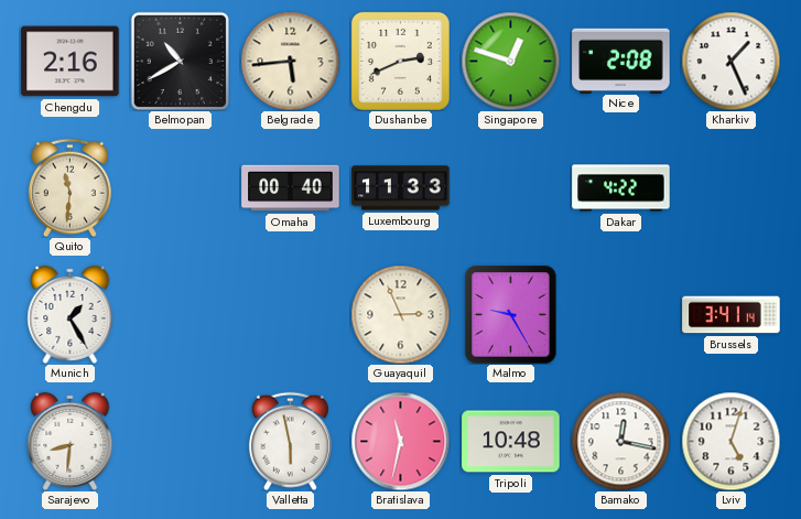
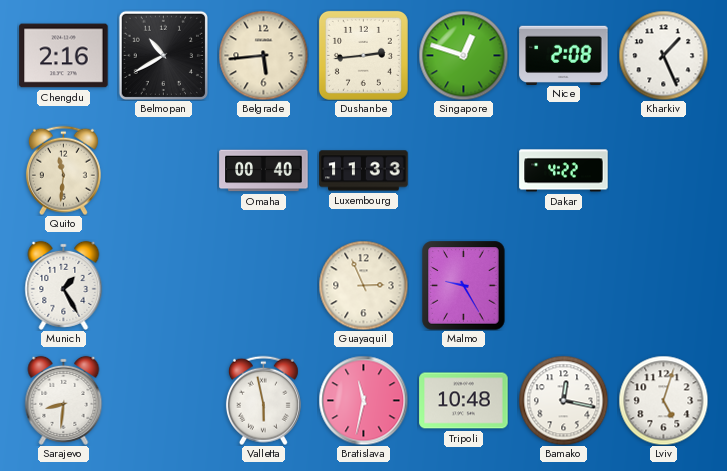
Dushanbe: 2:41 -> 2:44 (363, 55)
Brussels: 3:41 -> none (732, 315)
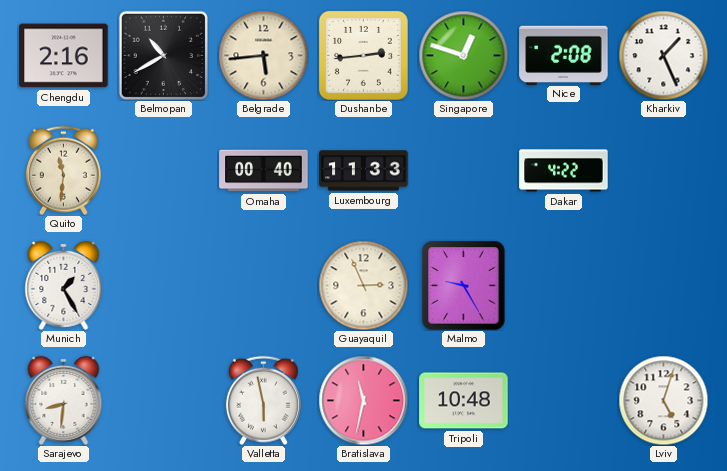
Bamako: 12:17 -> none (563, 400)
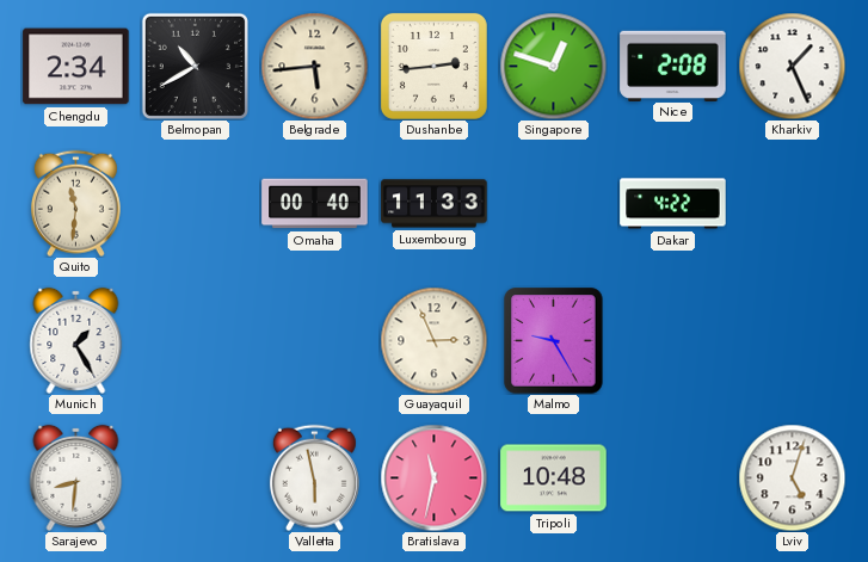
Chengdu: 2:16 -> 2:34 (76, 67)
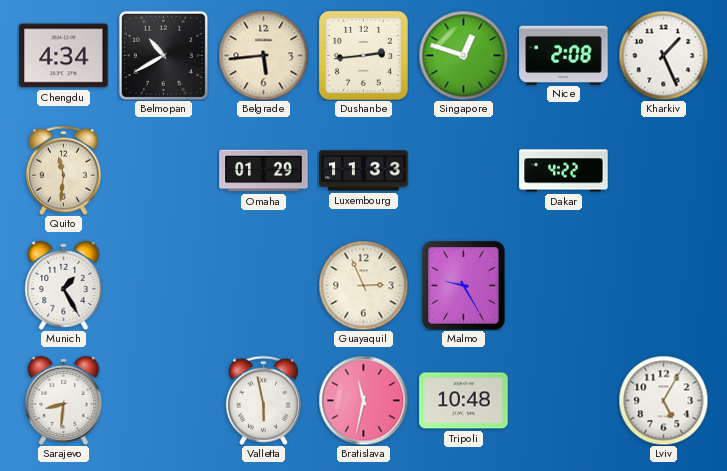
Chengdu: 2:34 -> 4:34 (64, 56)
Omaha: 00:40 -> 01:29 (264, 171)
Lviv: 5:03 -> 5:05 (663, 400)
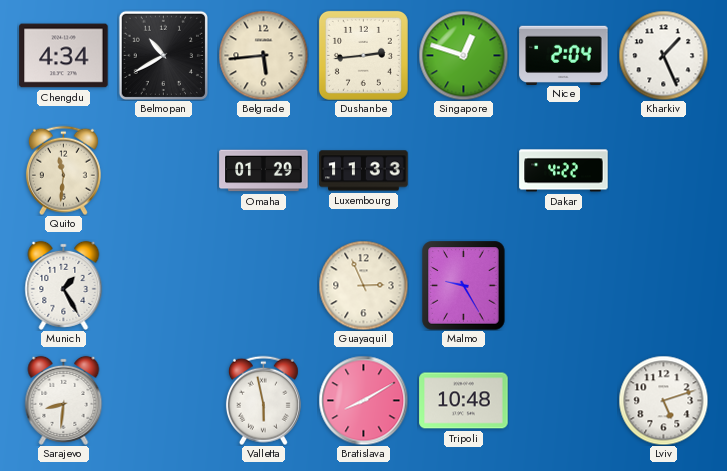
Nice: 2:08 -> 2:04 (564, 55)
Bratislava: 11:32 -> 8:10 (363, 400)
Lviv: 5:05 -> 5:12 (663, 400)
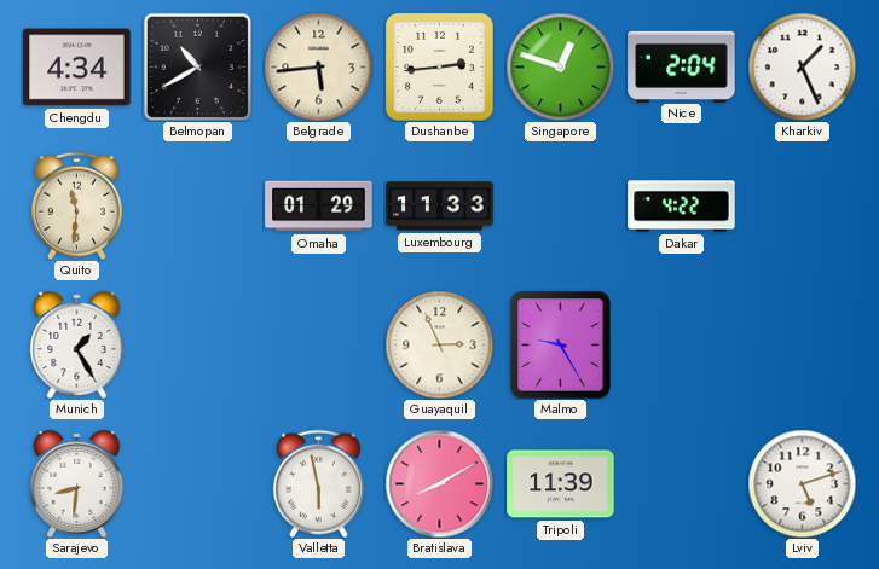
Tripoli: 10:48 -> 11:39 (561, 484)
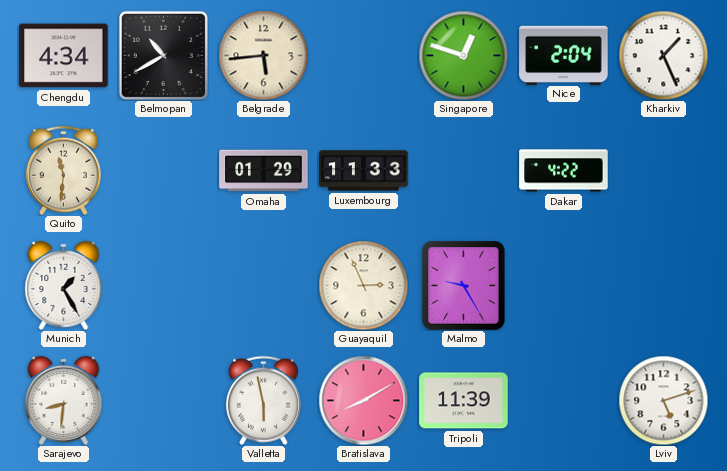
Dushanbe: 2:44 -> none (439, 66)
